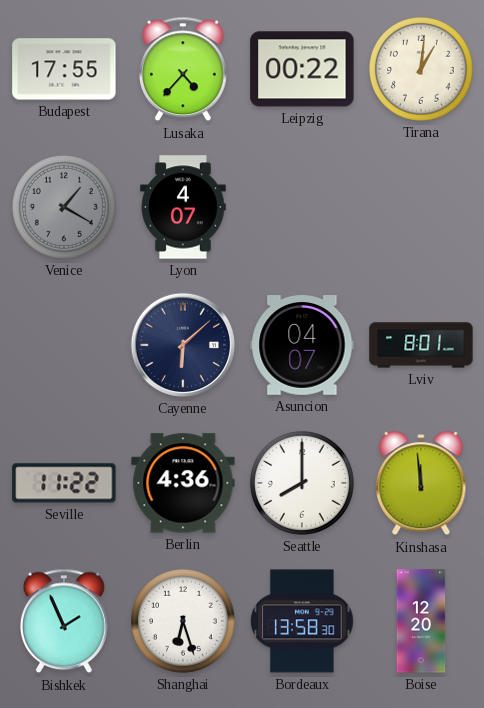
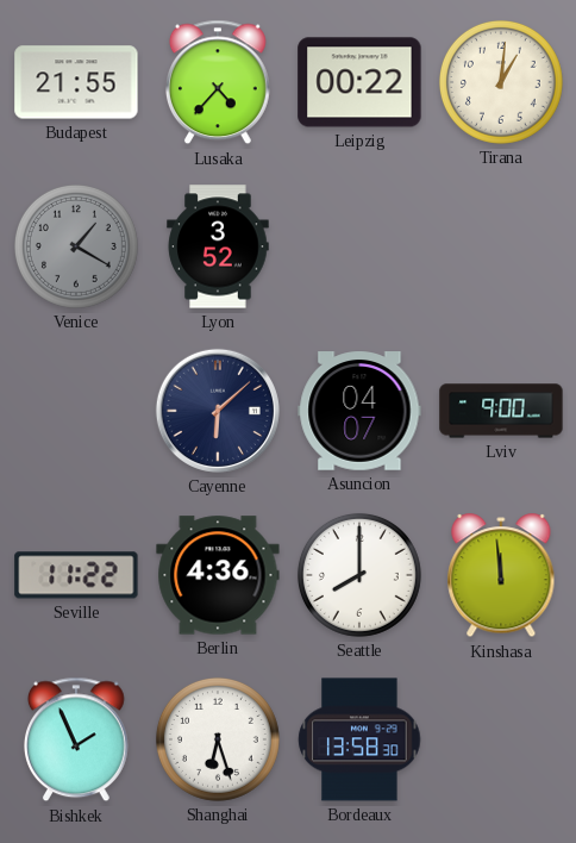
Budapest: 17:55 -> 21:55 (76, 82)
Lyon: 4:07 -> 3:52 (218, 246)
Lviv: 8:01 -> 9:00 (501, 411)
Boise: 12:20 -> none (421, 621)
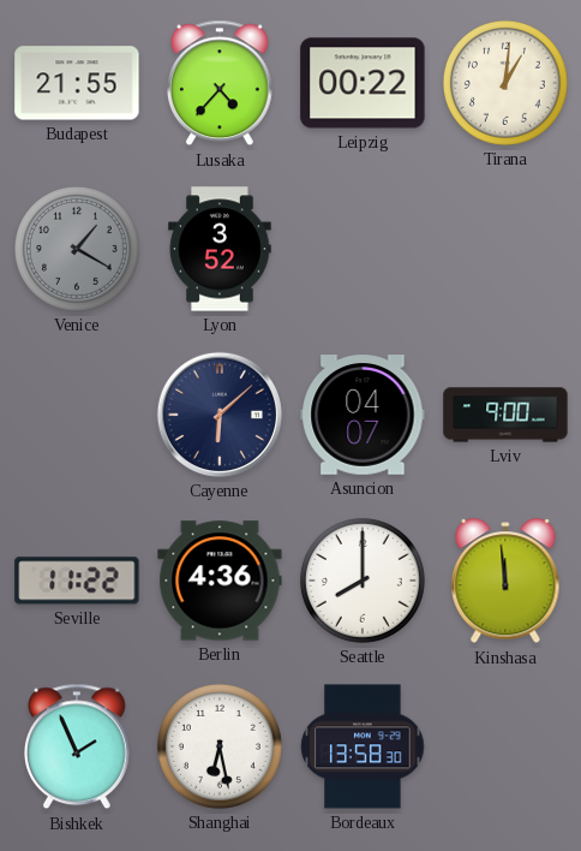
Shanghai: 6:27 -> 6:28 (220, 746)
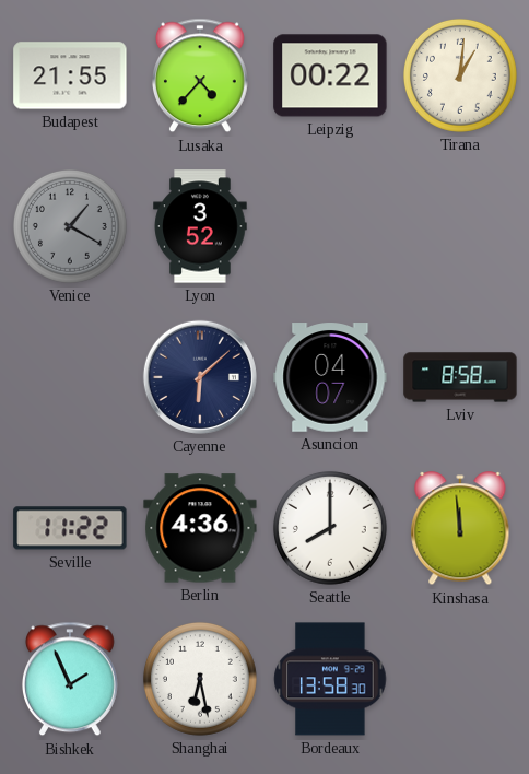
Lviv: 9:00 -> 8:58 (460, 377)
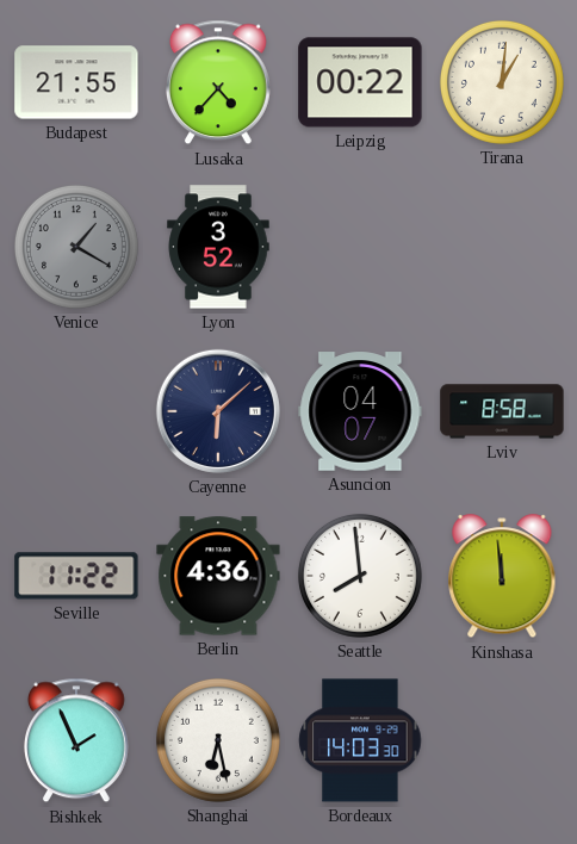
Seattle: 8:00 -> 7:59 (360, 576)
Bordeaux: 13:58 -> 14:03 (360, 740)
